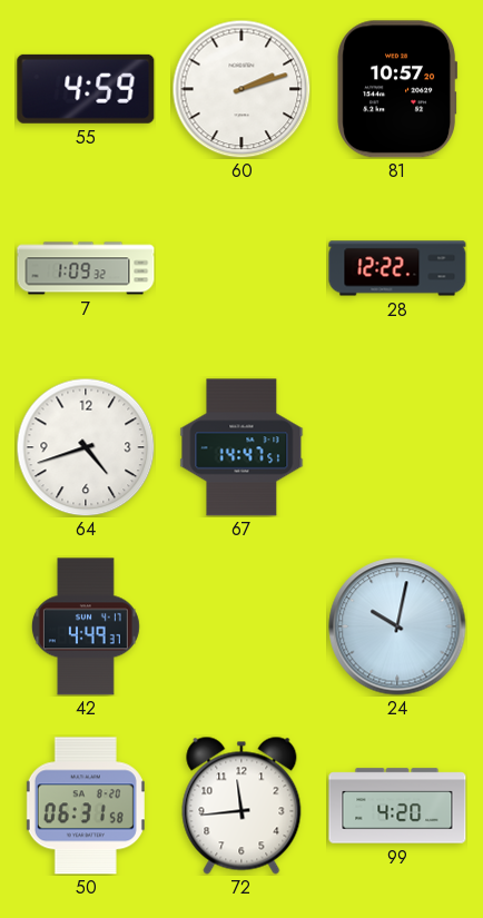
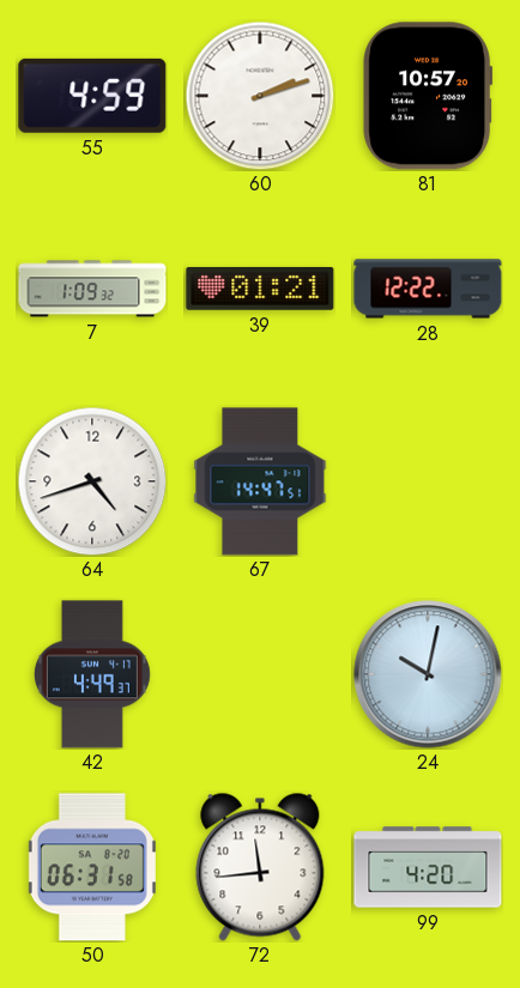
39: none -> 01:21 (260, 289)
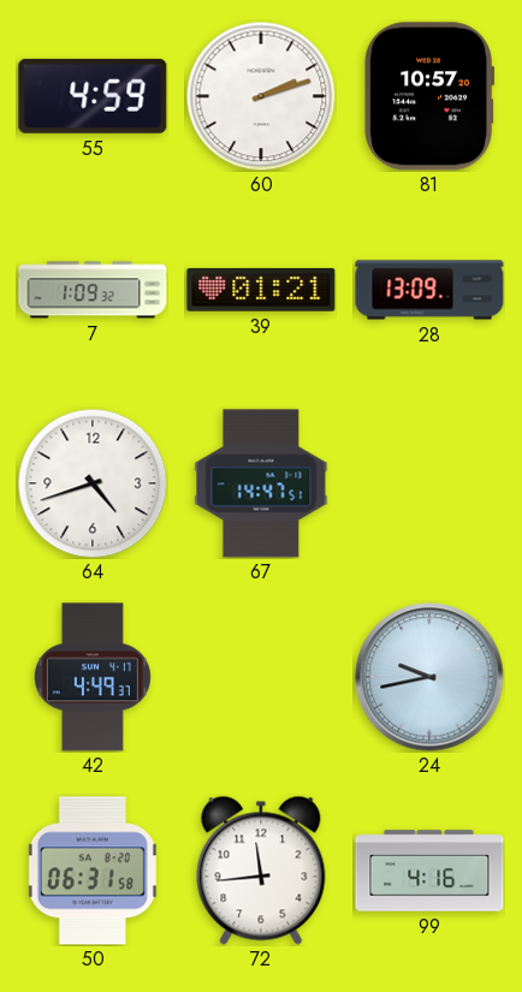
28: 12:22 -> 13:09 (429, 290)
24: 10:02 -> 9:43 (429, 677)
99: 4:20 -> 4:16 (429, 871)
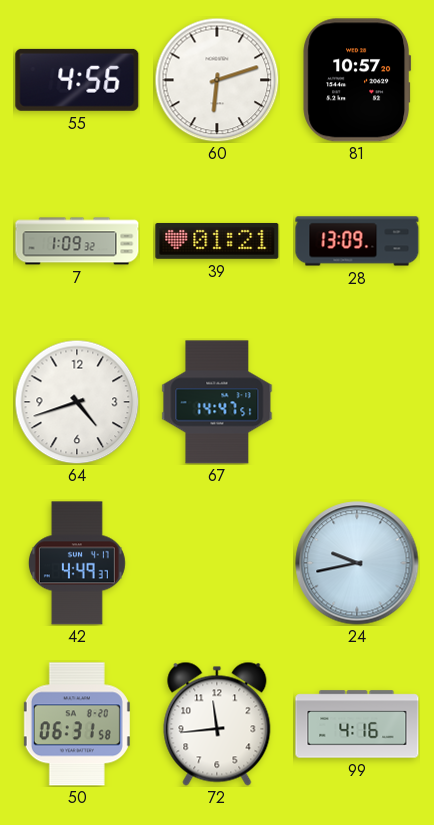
55: 4:59 -> 4:56 (77, 80)
60: 2:12 -> 6:12 (217, 80)
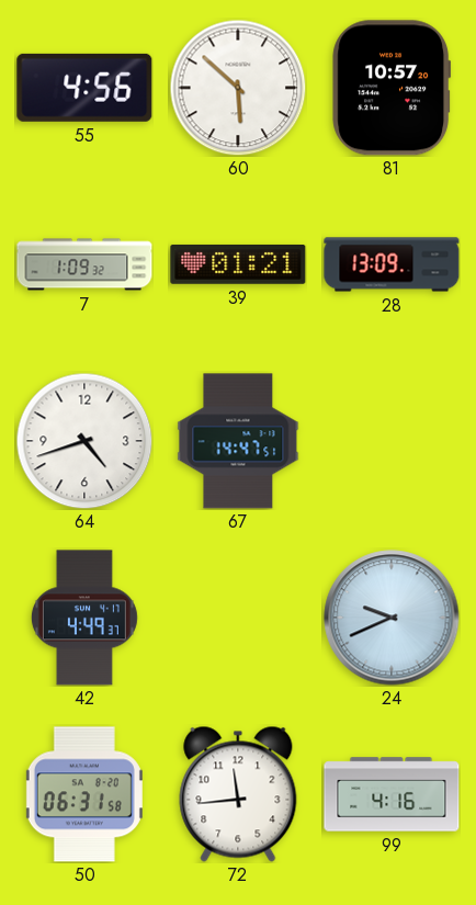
60: 6:12 -> 5:52 (238, 88)
24: 9:43 -> 9:41 (392, 618)
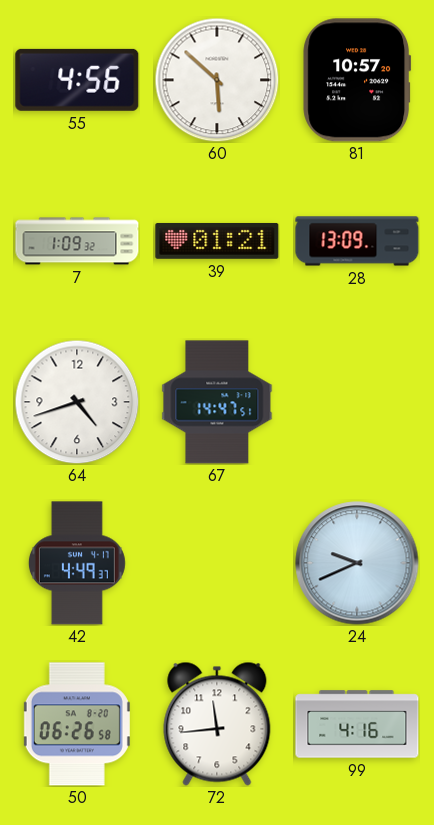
50: 06:31 -> 06:26 (77, 724)
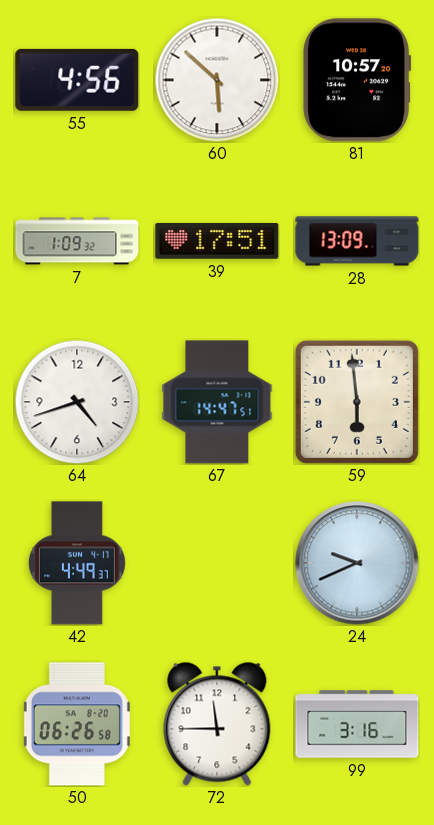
39: 01:21 -> 17:51 (217, 241)
59: none -> 5:59 (357, 402)
72: 11:44 -> 11:45 (217, 724)
99: 4:16 -> 3:16 (357, 724)
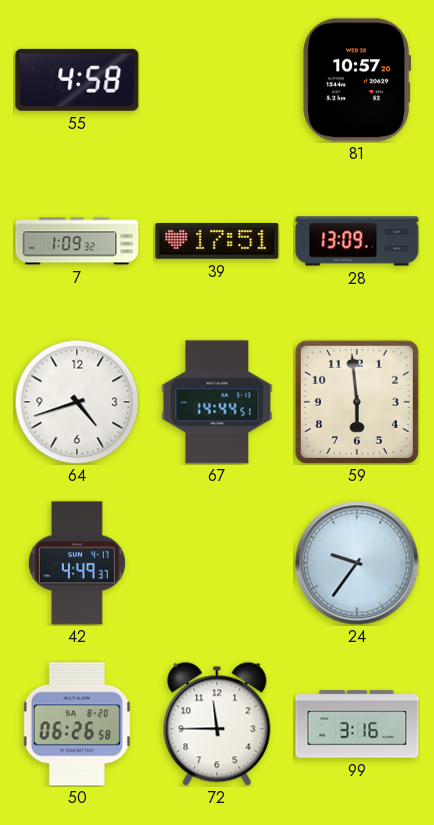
55: 4:56 -> 4:58 (77, 80)
60: 5:52 -> none (217, 80)
67: 14:47 -> 14:44 (217, 402)
24: 9:41 -> 9:36 (357, 563)
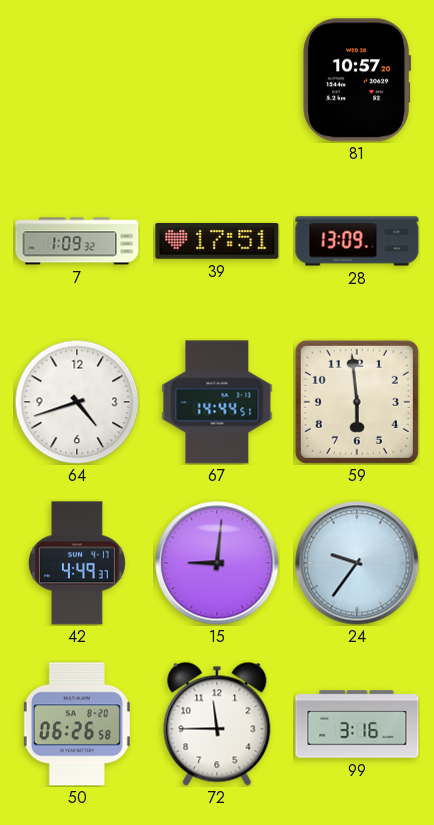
55: 4:58 -> none (77, 80)
15: none -> 9:01 (217, 563)
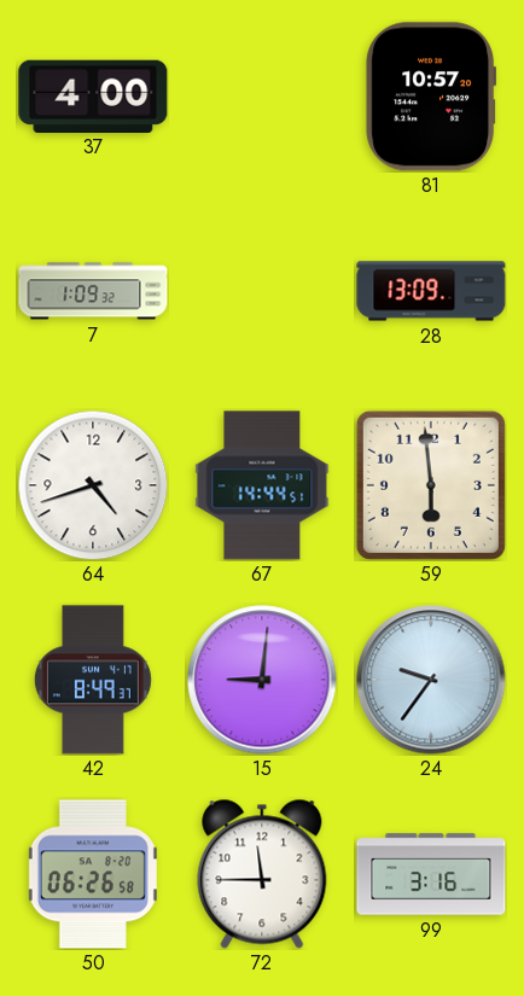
37: none -> 4:00 (93, 95)
39: 17:51 -> none (217, 241)
42: 4:49 -> 8:49 (93, 680)
